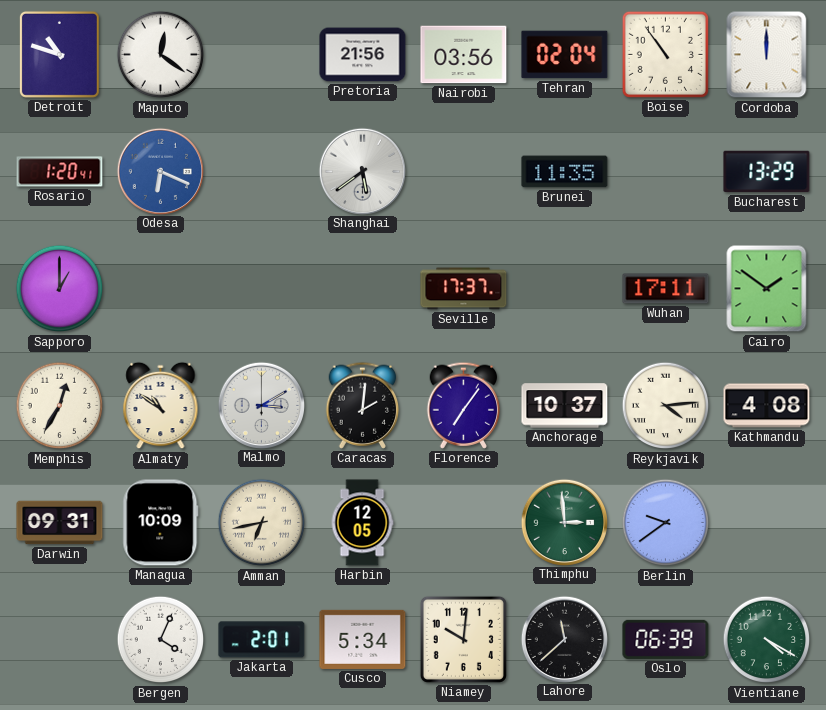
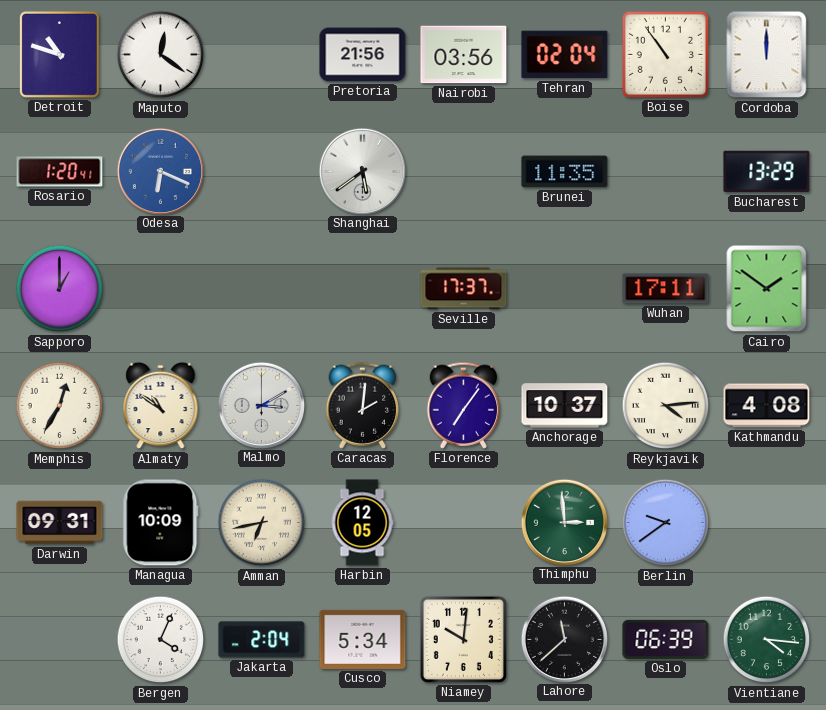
Jakarta: 2:01 -> 2:04 (262, 640)
Vientiane: 4:20 -> 4:16 (767, 640)
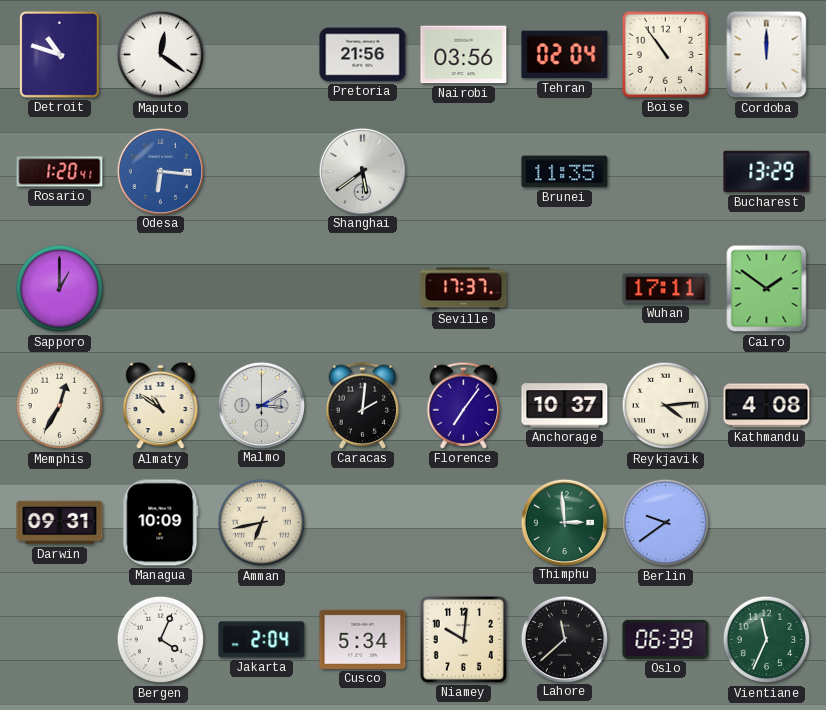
Odesa: 6:19 -> 6:16 (160, 171)
Harbin: 12:05 -> none (362, 523)
Vientiane: 4:16 -> 11:34 (767, 640)
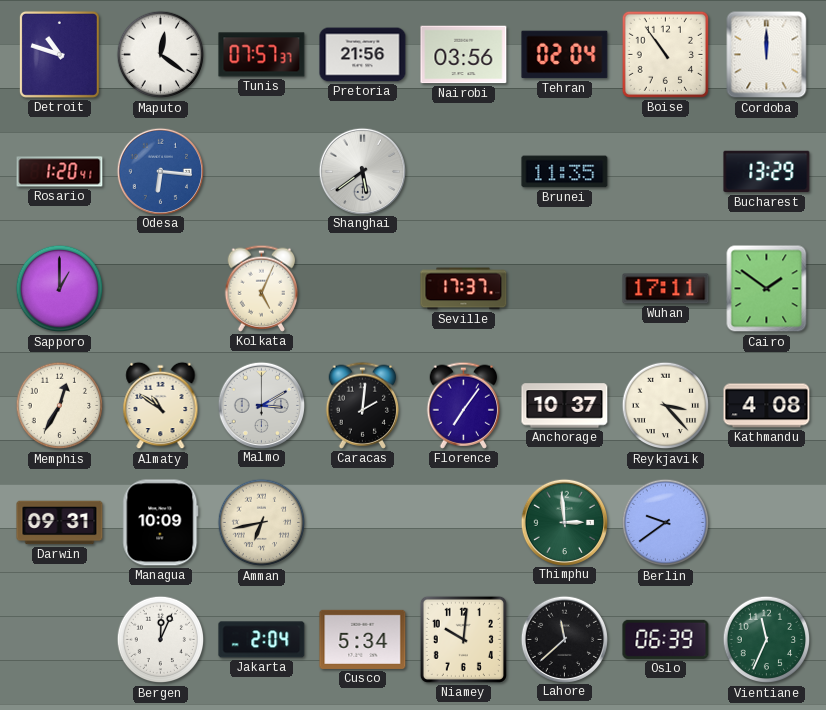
Tunis: none -> 07:57 (262, 55)
Kolkata: none -> 5:04 (262, 288)
Reykjavik: 4:14 -> 3:23 (666, 406)
Bergen: 4:04 -> 12:04 (161, 640)
